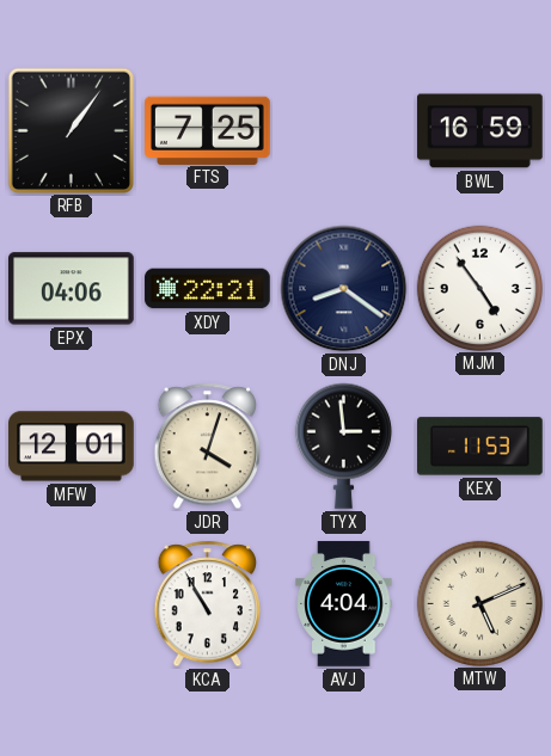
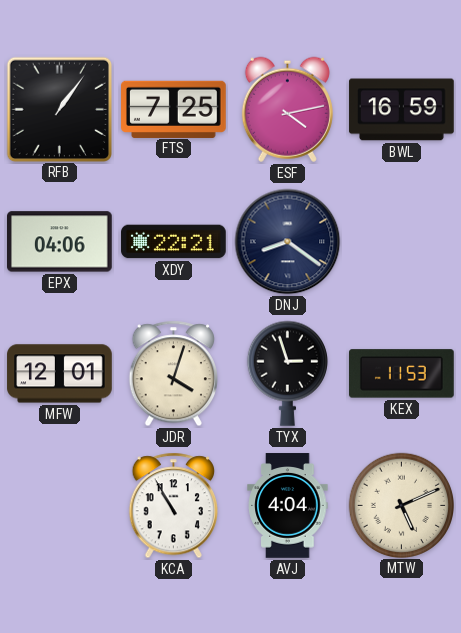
ESF: none -> 4:13 (287, 109)
MJM: 4:54 -> none (479, 288)
TYX: 2:59 -> 2:57 (287, 373)
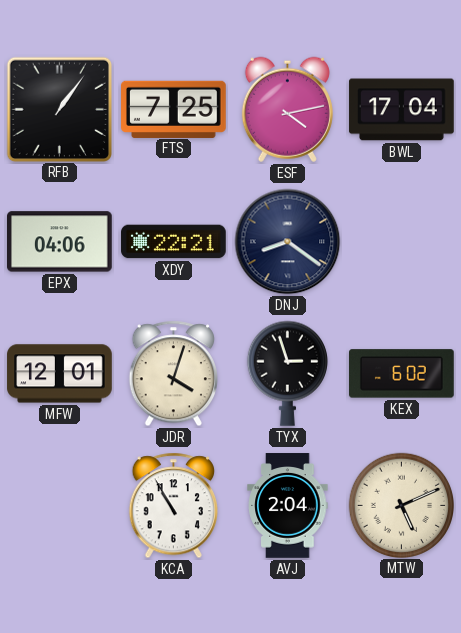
BWL: 16:59 -> 17:04 (402, 110)
KEX: 11:53 -> 6:02 (402, 374)
AVJ: 4:04 -> 2:04 (288, 506)
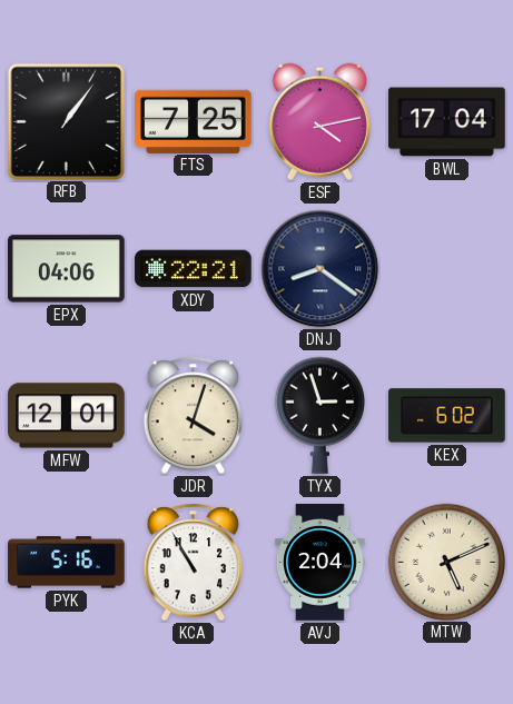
PYK: none -> 5:16 (67, 563)
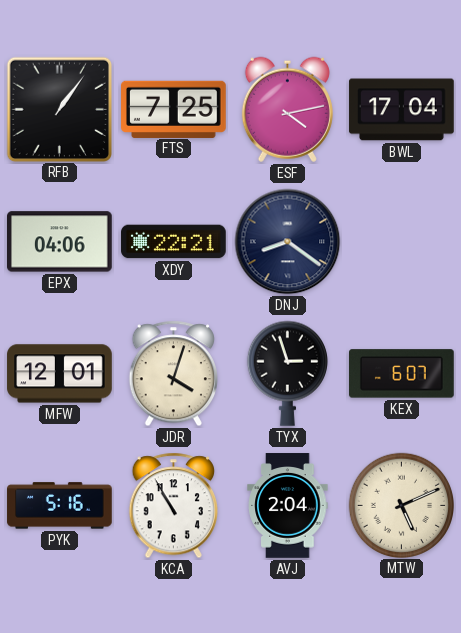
KEX: 6:02 -> 6:07 (402, 374)
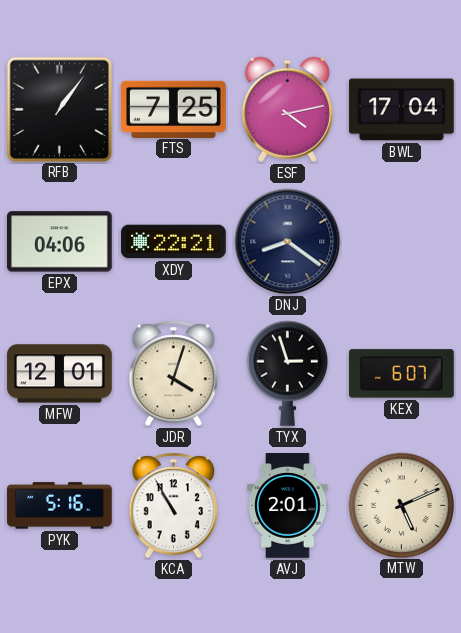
AVJ: 2:04 -> 2:01 (288, 506)
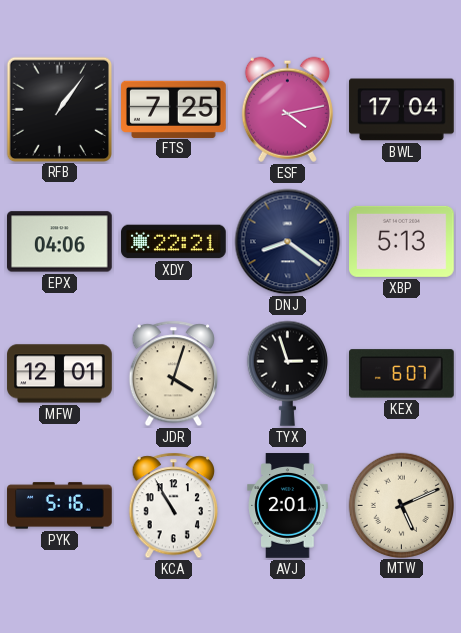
XBP: none -> 5:13 (402, 241)
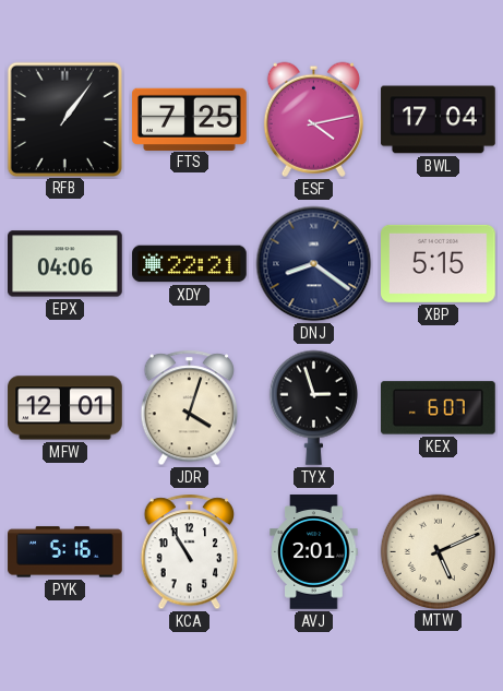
XBP: 5:13 -> 5:15 (439, 263)
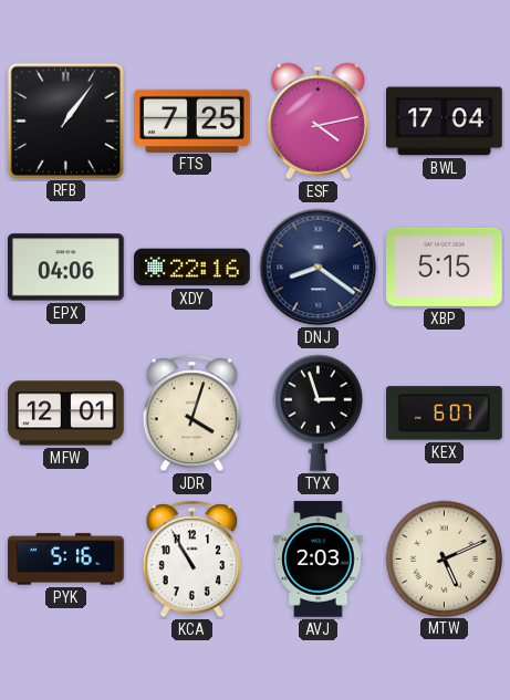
XDY: 22:21 -> 22:16 (192, 268)
AVJ: 2:01 -> 2:03 (319, 560)
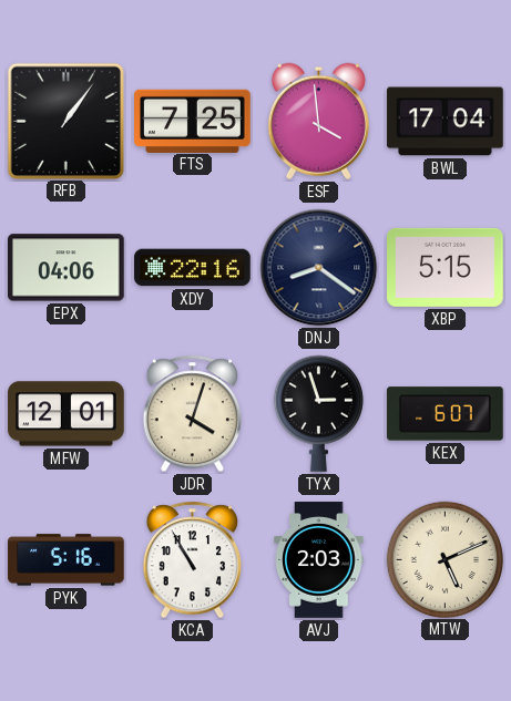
ESF: 4:13 -> 3:59 (318, 121)
